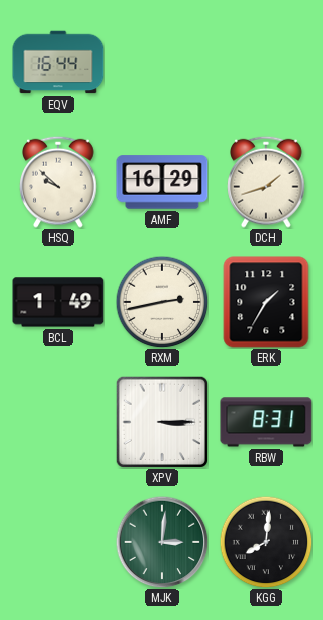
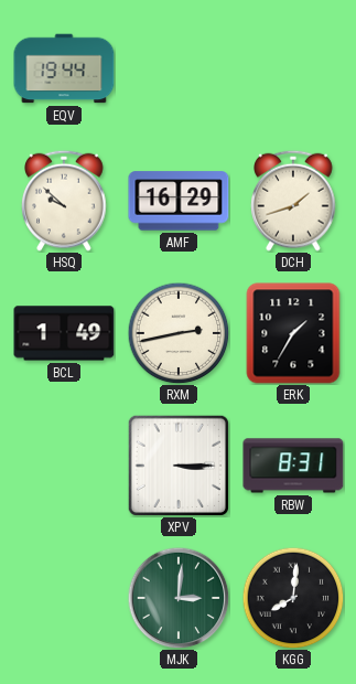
EQV: 16:44 -> 19:44 (64, 68)
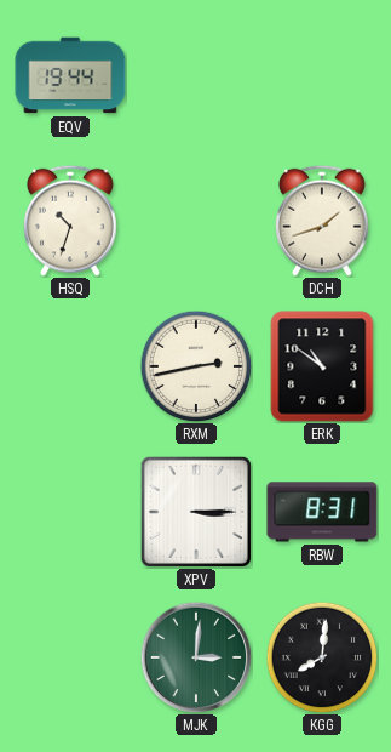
HSQ: 9:52 -> 10:33 (70, 221)
AMF: 16:29 -> none (179, 201)
BCL: 1:49 -> none (64, 333)
ERK: 1:35 -> 10:51 (322, 366)
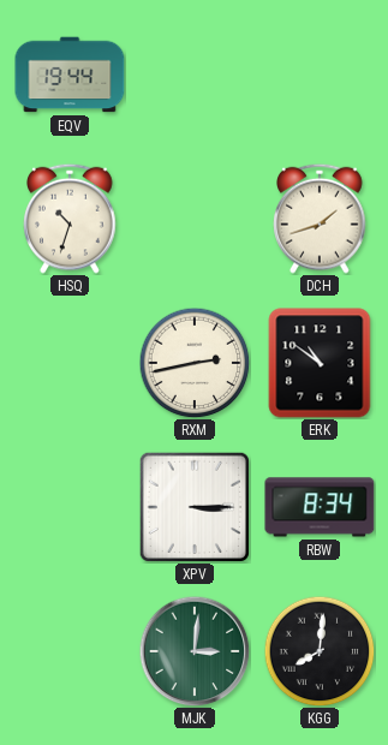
RBW: 8:31 -> 8:34 (320, 507)
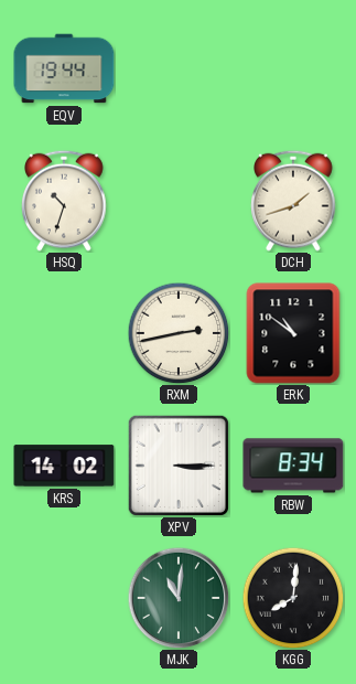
KRS: none -> 14:02 (64, 466)
MJK: 3:01 -> 11:01 (179, 598)
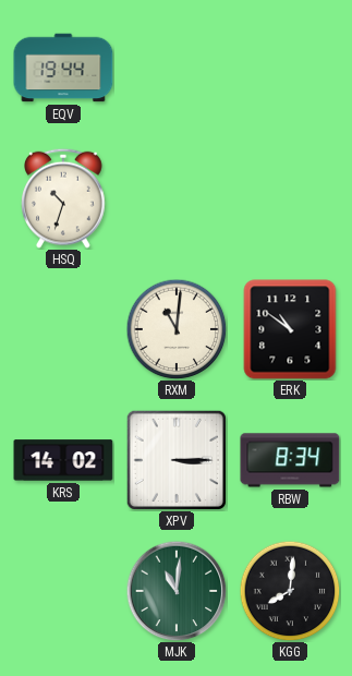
DCH: 1:42 -> none (293, 201)
RXM: 2:43 -> 11:01 (177, 329)
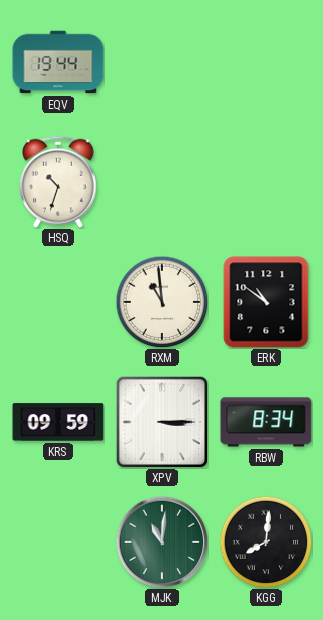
RXM: 11:01 -> 10:59 (162, 302)
KRS: 14:02 -> 09:59 (58, 422)
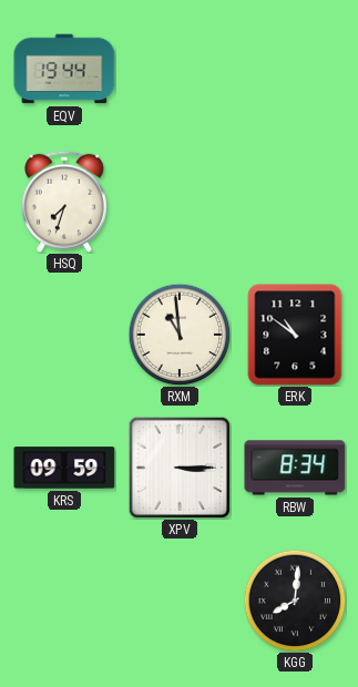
HSQ: 10:33 -> 7:33 (64, 202)
MJK: 11:01 -> none (162, 542)
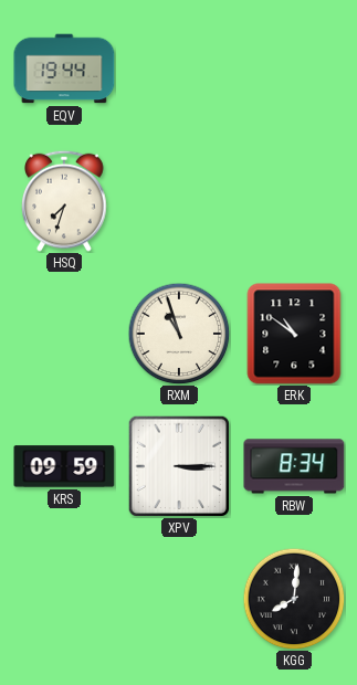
RXM: 10:59 -> 10:57 (179, 334)
